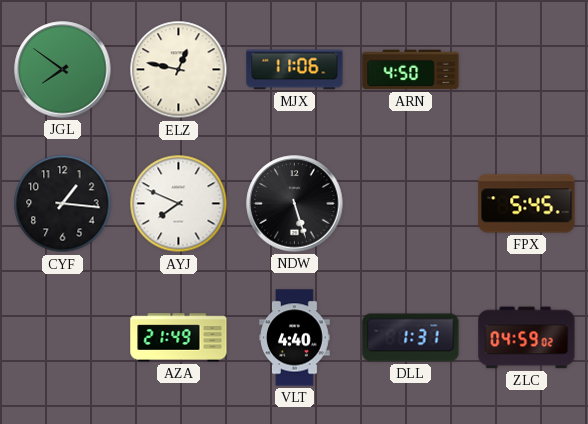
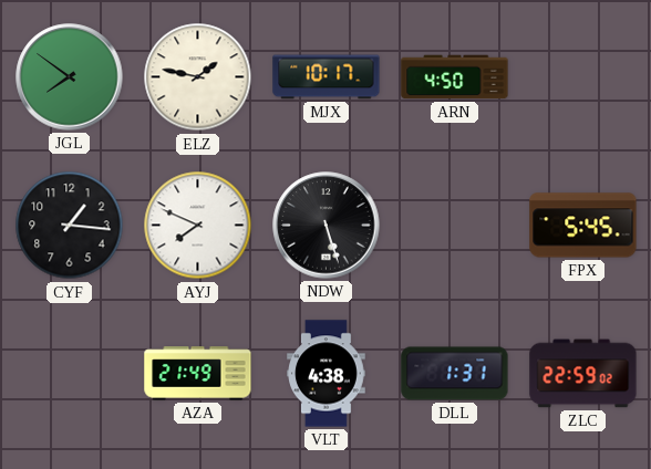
ELZ: 12:47 -> 1:47 (198, 77)
MJX: 11:06 -> 10:17 (327, 77)
VLT: 4:40 -> 4:38 (327, 374)
ZLC: 04:59 -> 22:59 (583, 374)
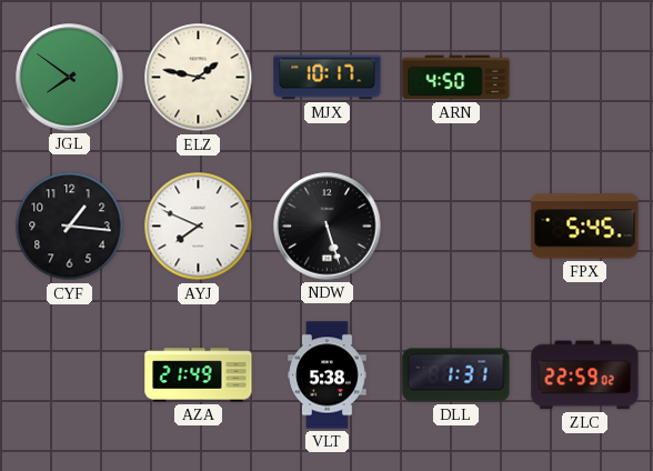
VLT: 4:38 -> 5:38 (328, 375)
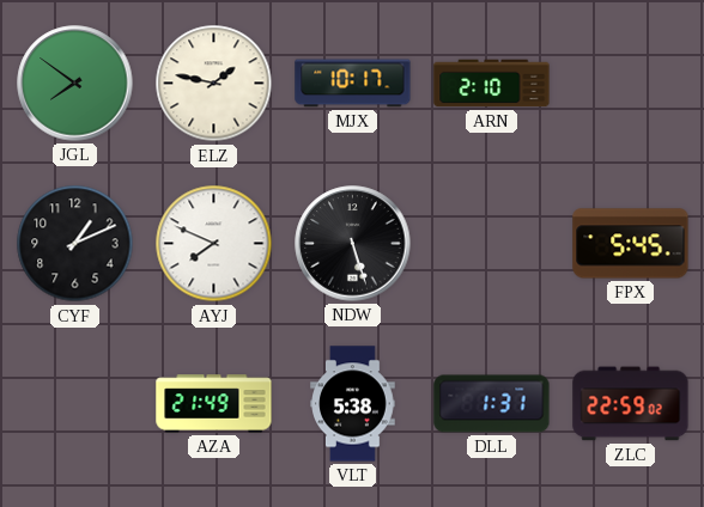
ARN: 4:50 -> 2:10 (492, 84)
CYF: 1:16 -> 1:11 (75, 244)
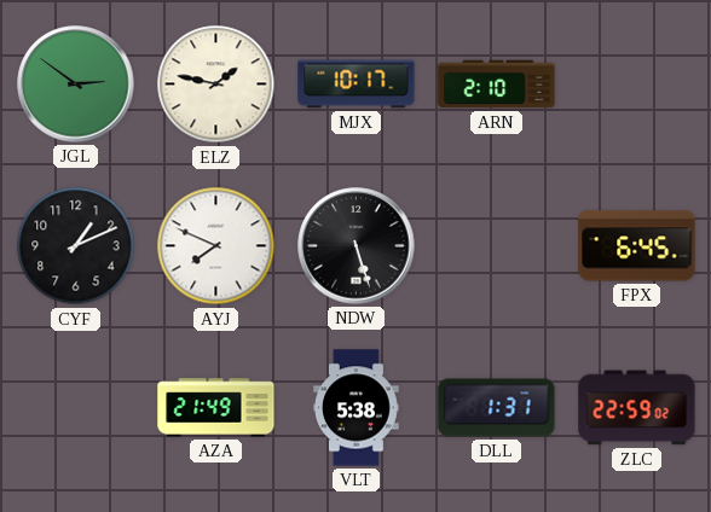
JGL: 7:51 -> 2:51 (76, 85)
FPX: 5:45 -> 6:45 (637, 246)
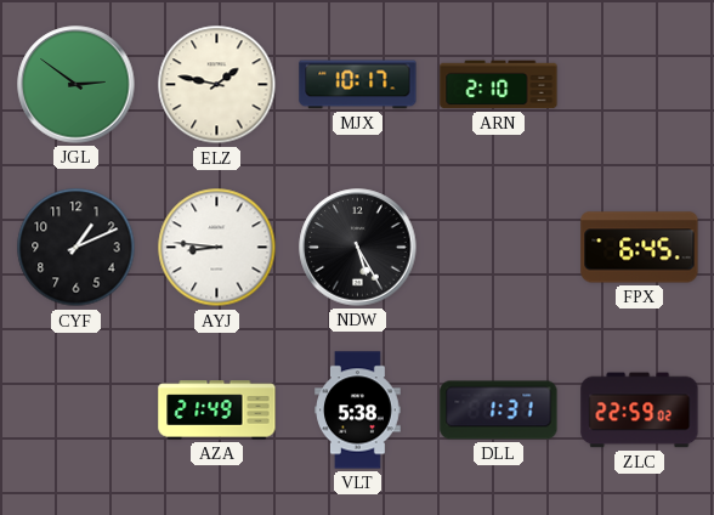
AYJ: 7:49 -> 8:46 (217, 248)
NDW: 5:27 -> 5:25 (358, 248)
